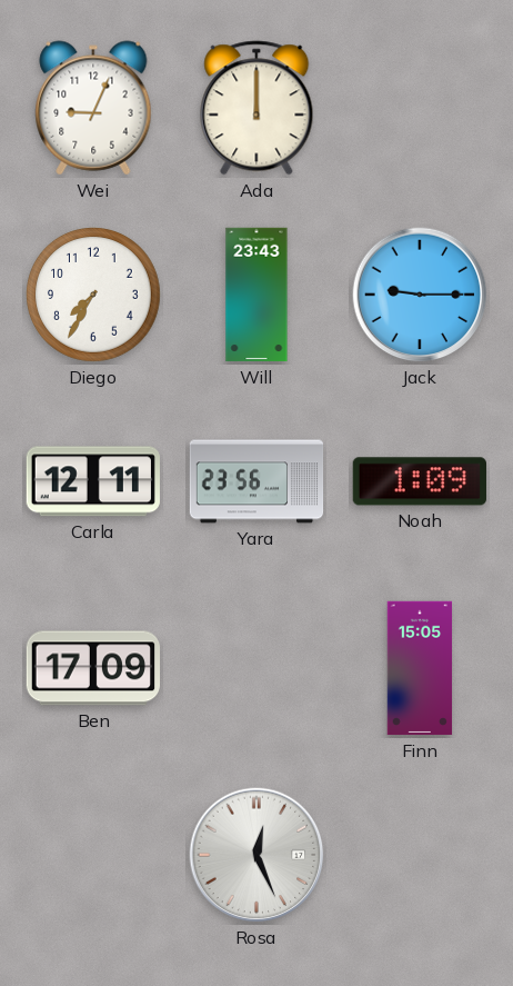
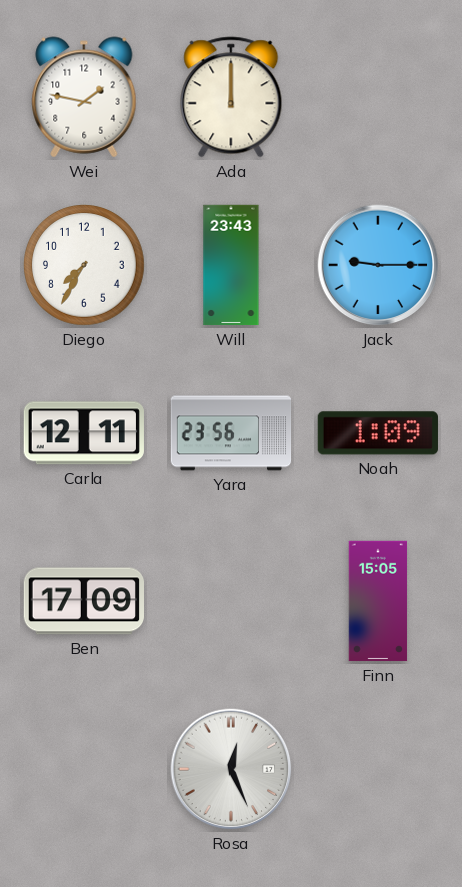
Wei: 9:04 -> 1:47 (84, 97)
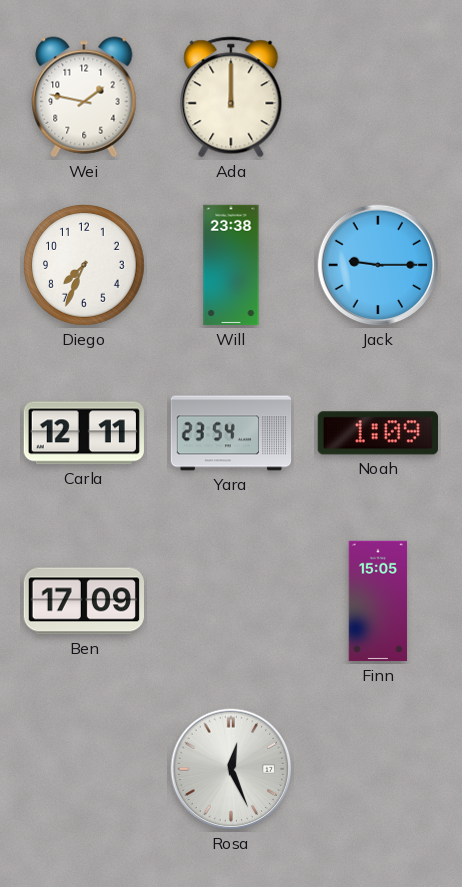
Diego: 7:35 -> 7:34 (85, 266)
Will: 23:43 -> 23:38 (231, 265)
Yara: 23:56 -> 23:54 (231, 433)
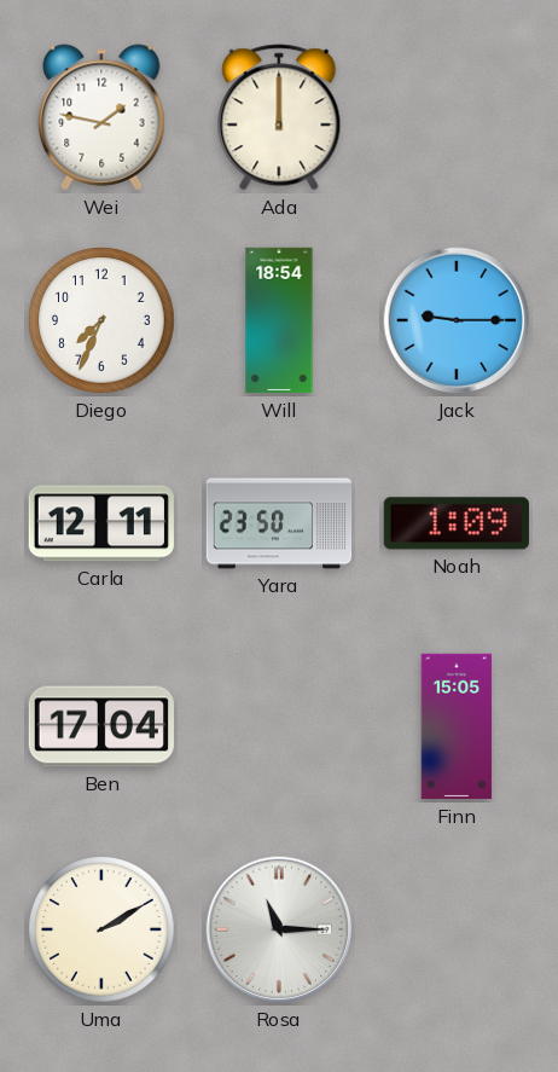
Will: 23:38 -> 18:54 (279, 320)
Yara: 23:54 -> 23:50 (279, 523)
Ben: 17:09 -> 17:04 (100, 726)
Uma: none -> 2:10 (103, 931)
Rosa: 12:26 -> 11:15 (279, 929)
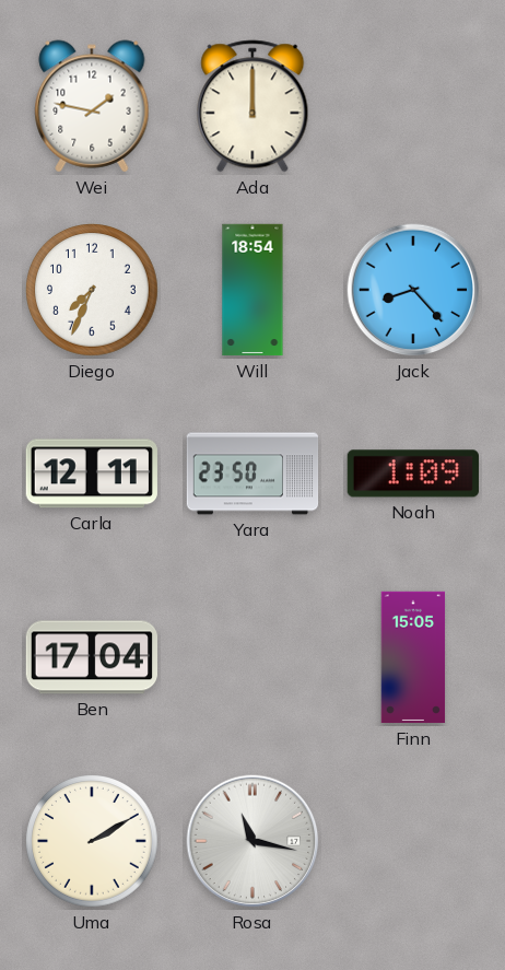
Jack: 9:15 -> 8:23 (413, 290)
Rosa: 11:15 -> 11:17 (252, 841)
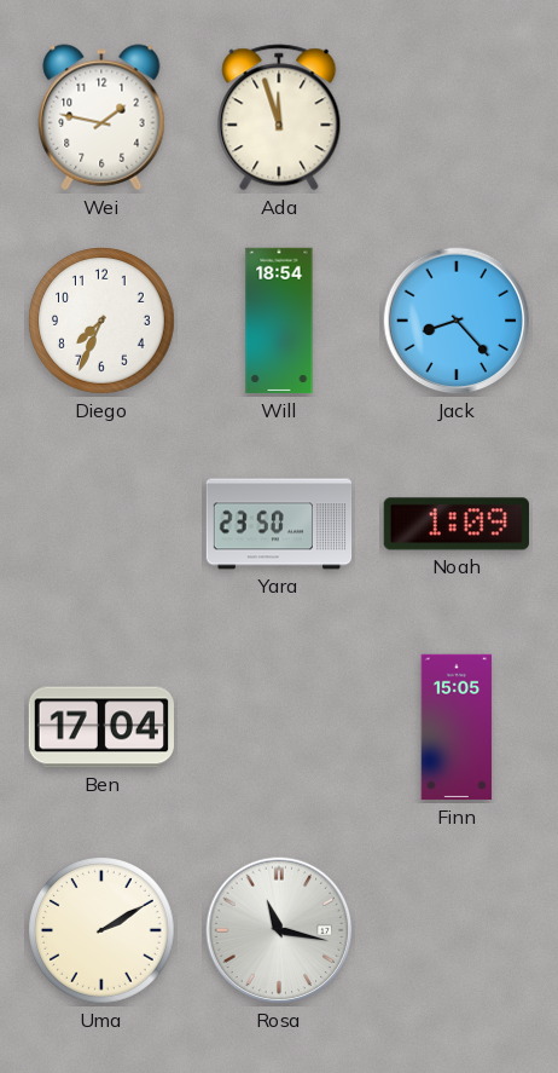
Ada: 12:00 -> 11:57 (279, 117)
Carla: 12:11 -> none (92, 474)
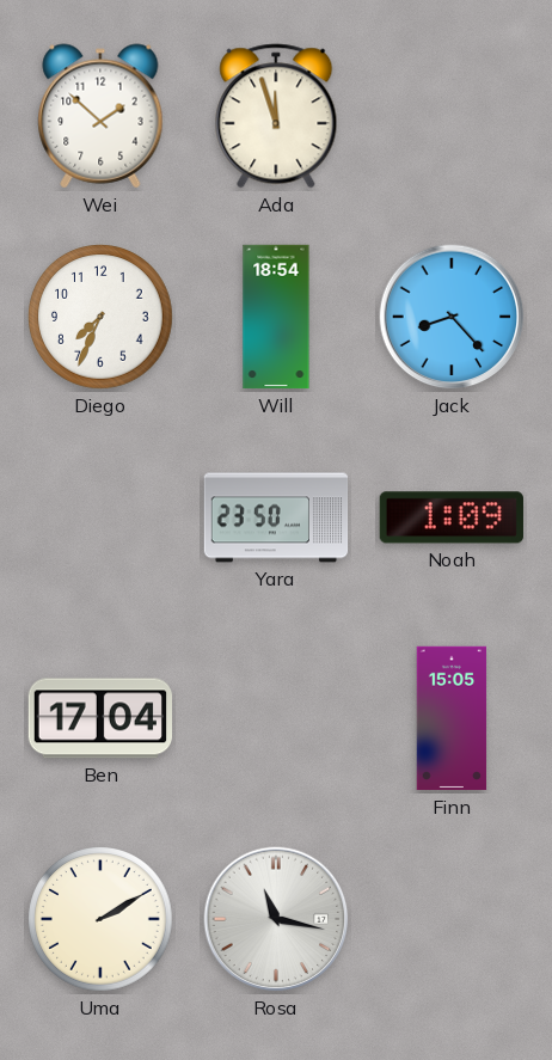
Wei: 1:47 -> 1:52 (100, 116)
